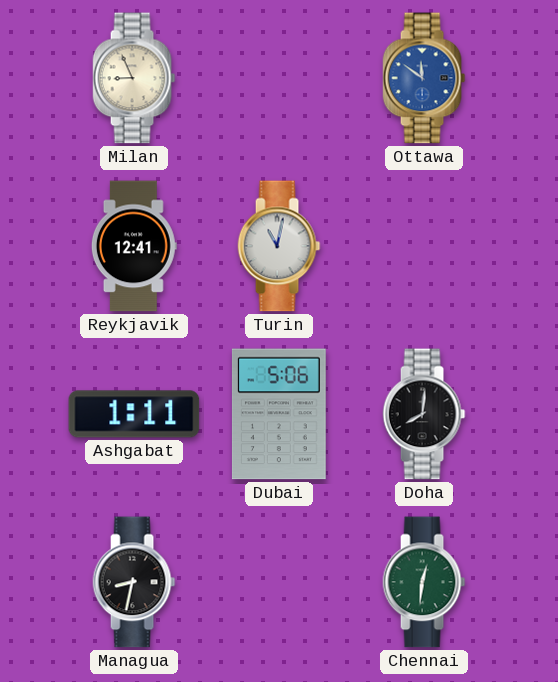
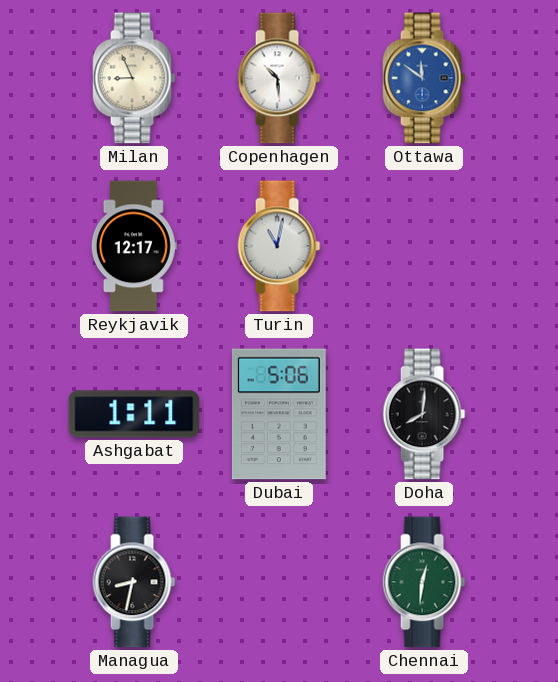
Copenhagen: none -> 10:29 (279, 78)
Reykjavik: 12:41 -> 12:17 (134, 246)
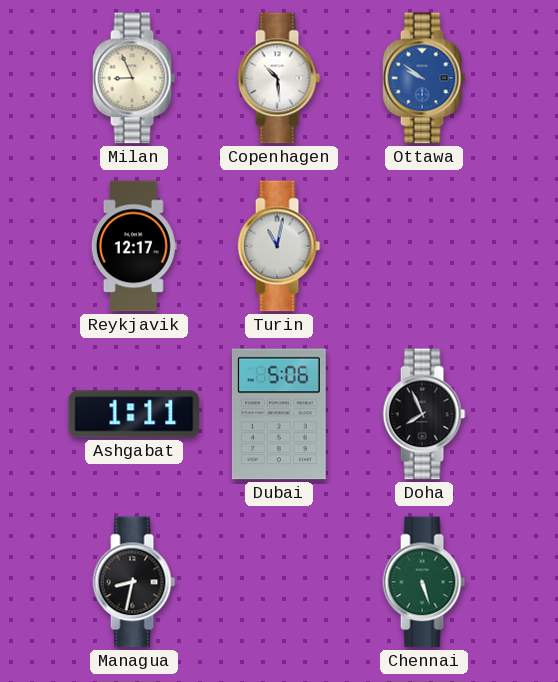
Ottawa: 11:51 -> 9:51 (424, 78)
Doha: 8:01 -> 7:56 (424, 414)
Chennai: 12:31 -> 5:27 (424, 582)
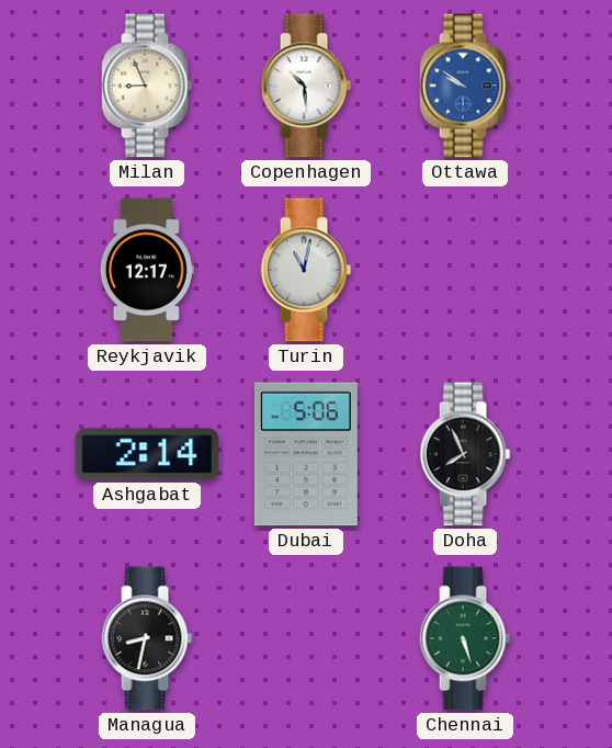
Ashgabat: 1:11 -> 2:14 (147, 454)
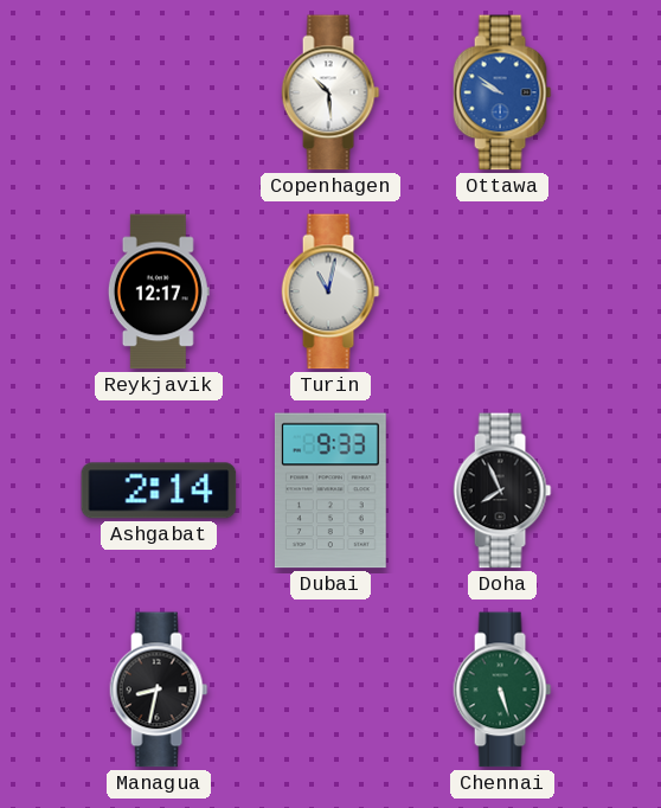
Milan: 8:56 -> none (147, 86)
Dubai: 5:06 -> 9:33 (330, 490)
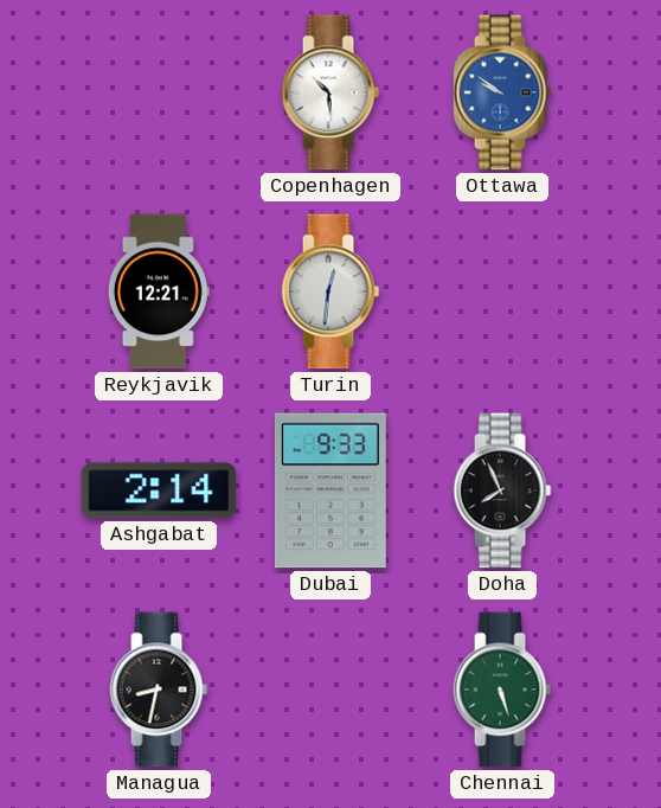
Reykjavik: 12:17 -> 12:21 (159, 291)
Turin: 11:02 -> 12:31 (330, 291)
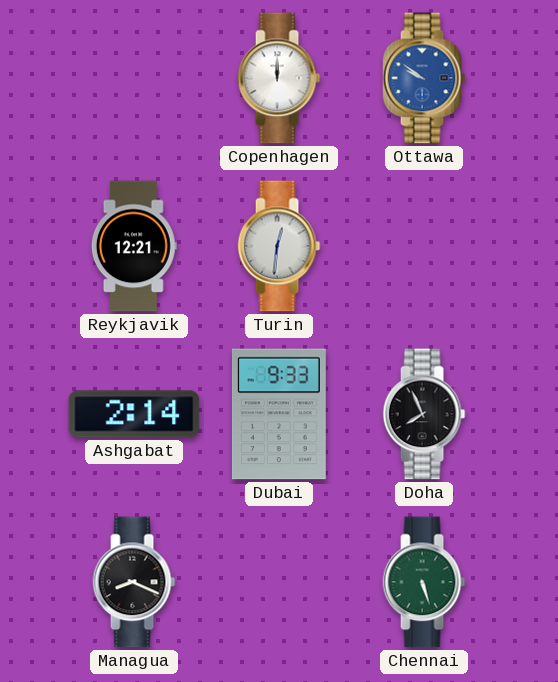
Copenhagen: 10:29 -> 12:00 (279, 78)
Managua: 8:32 -> 8:19 (134, 582)
